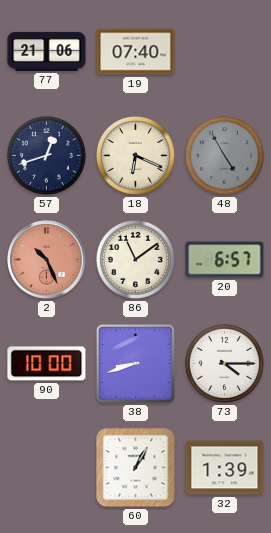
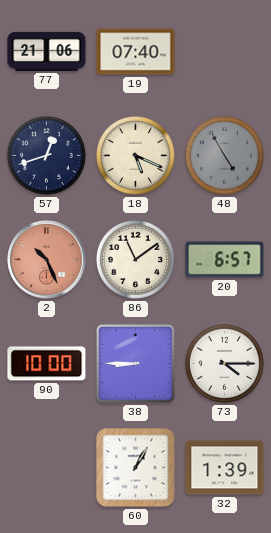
18: 6:19 -> 5:19 (135, 155)
38: 8:42 -> 8:45 (135, 363)
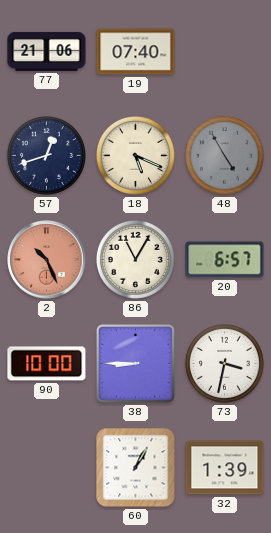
86: 11:09 -> 11:05 (135, 259)
73: 4:15 -> 3:32 (224, 363)
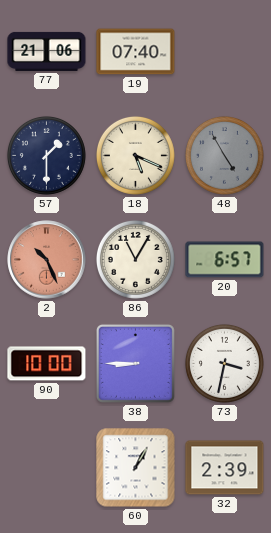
57: 12:42 -> 1:30 (46, 155)
32: 1:39 -> 2:39 (225, 468)
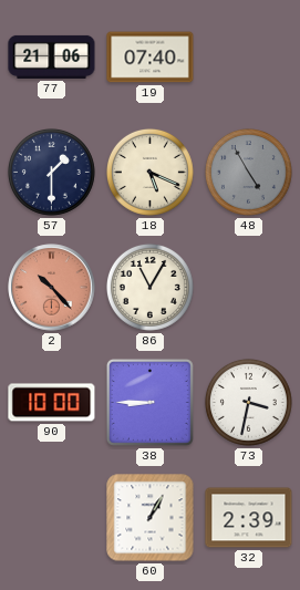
2: 10:26 -> 10:23 (52, 288)
20: 6:57 -> none (225, 260)
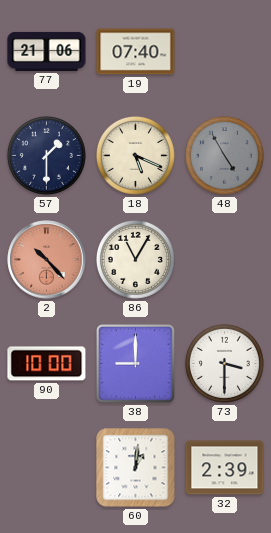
38: 8:45 -> 9:00 (135, 363)
73: 3:32 -> 3:30 (224, 363)
60: 1:05 -> 1:01 (136, 468)
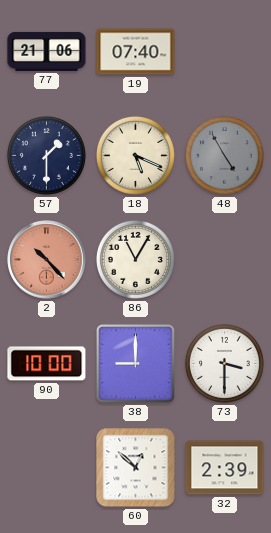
60: 1:01 -> 12:52 (136, 468)
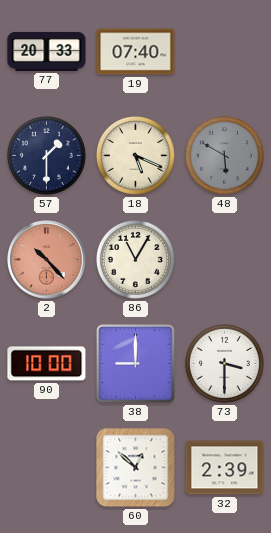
77: 21:06 -> 20:33 (47, 51)
48: 4:55 -> 5:50 (224, 155)
